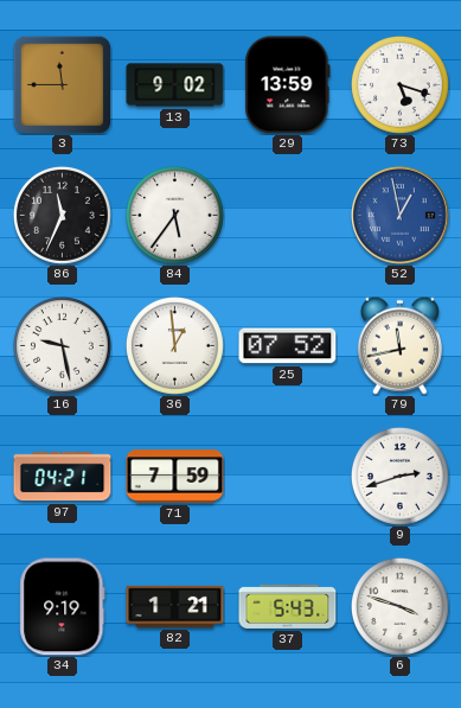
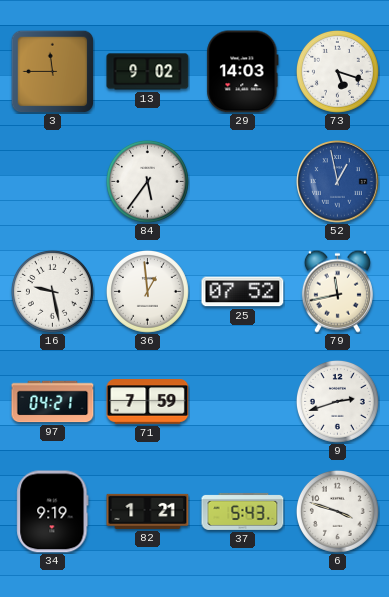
29: 13:59 -> 14:03 (243, 72)
86: 11:34 -> none (62, 215)
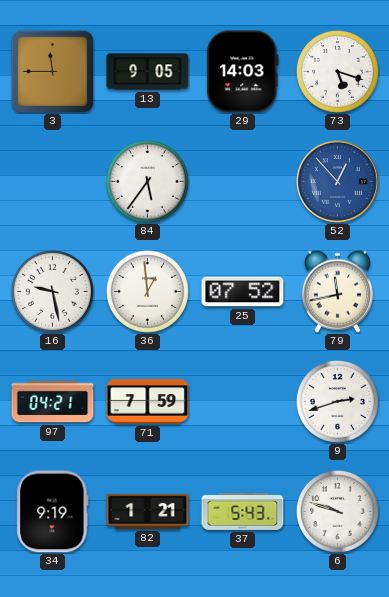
13: 9:02 -> 9:05 (148, 72)
52: 12:58 -> 12:53 (338, 182)
6: 3:48 -> 9:48 (337, 511)
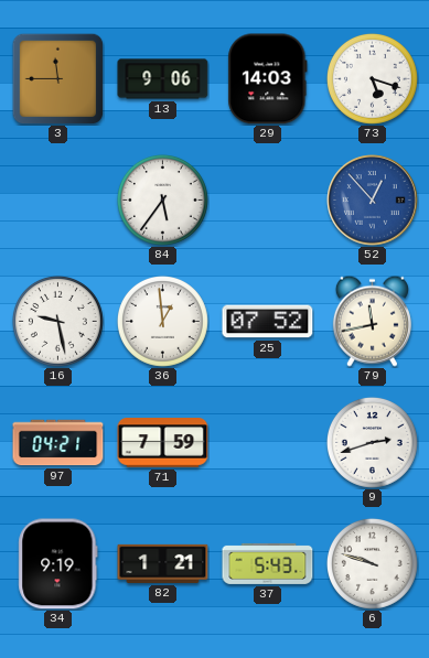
13: 9:05 -> 9:06 (163, 79)
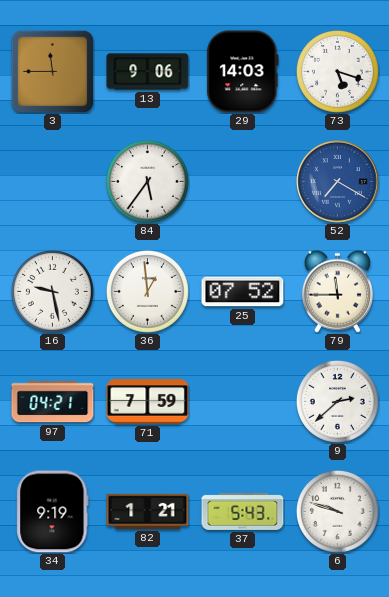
52: 12:53 -> 7:20 (338, 182)
79: 11:43 -> 11:45 (337, 291)
9: 2:42 -> 2:38 (337, 401)
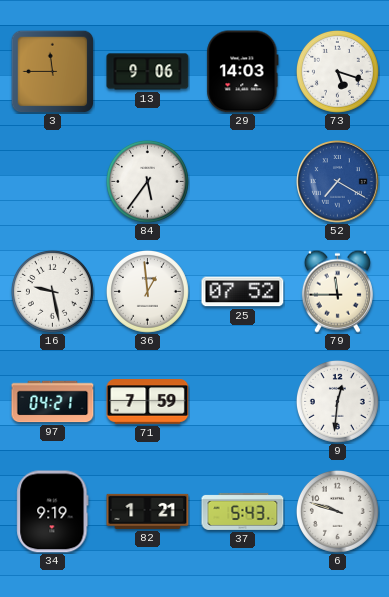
9: 2:38 -> 12:31 (337, 401)
